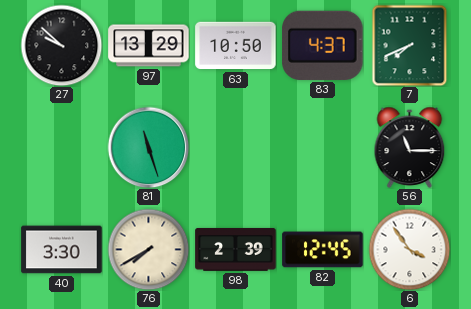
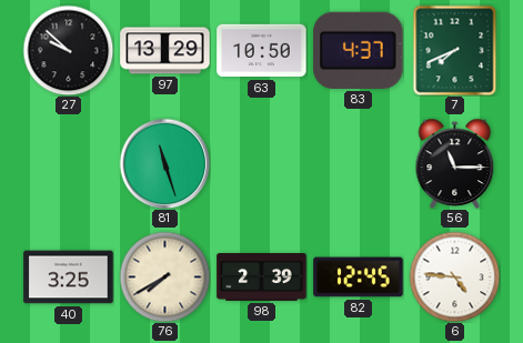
40: 3:30 -> 3:25 (69, 278)
6: 3:54 -> 4:46 (454, 276)
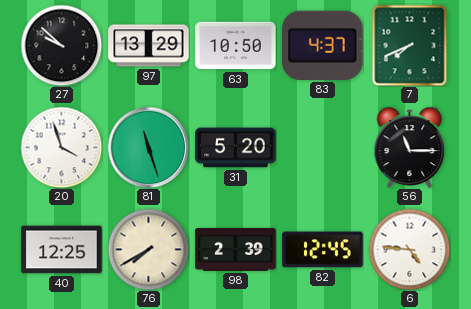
20: none -> 3:57 (61, 147)
31: none -> 5:20 (236, 148)
40: 3:25 -> 12:25 (62, 250)
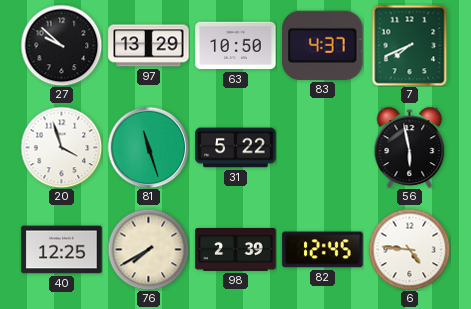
31: 5:20 -> 5:22 (236, 148)
56: 11:15 -> 5:58 (410, 147)
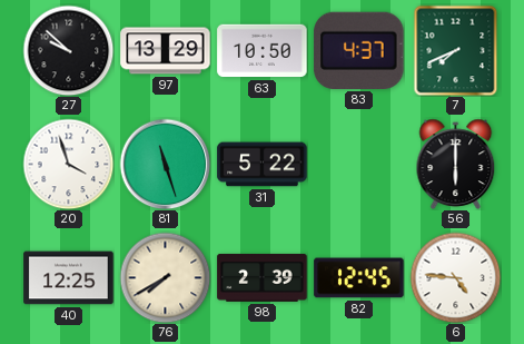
56: 5:58 -> 6:00 (456, 164)
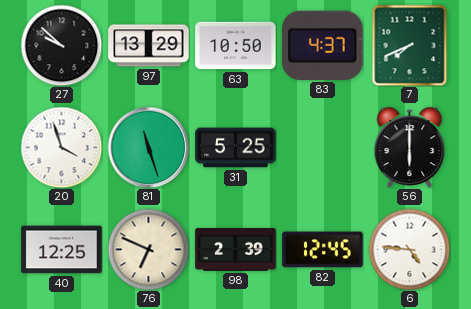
31: 5:22 -> 5:25 (236, 148)
76: 7:40 -> 6:49 (148, 249)
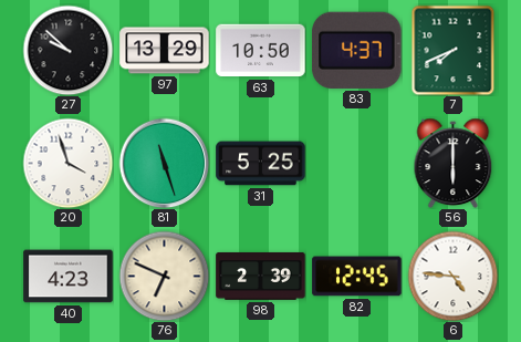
40: 12:25 -> 4:23 (69, 277)
